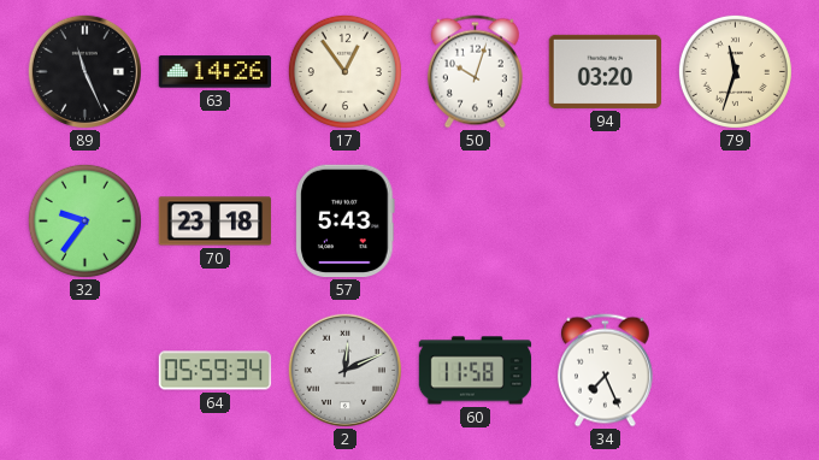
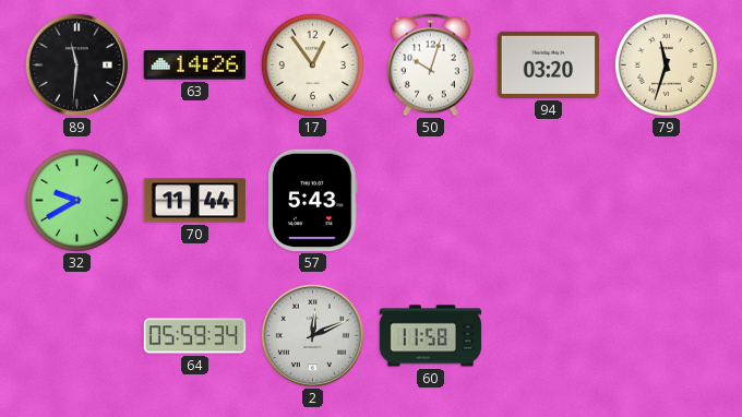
89: 11:26 -> 11:31 (76, 64)
32: 9:36 -> 9:40 (76, 200)
70: 23:18 -> 11:44 (195, 201)
34: 7:26 -> none (605, 371)
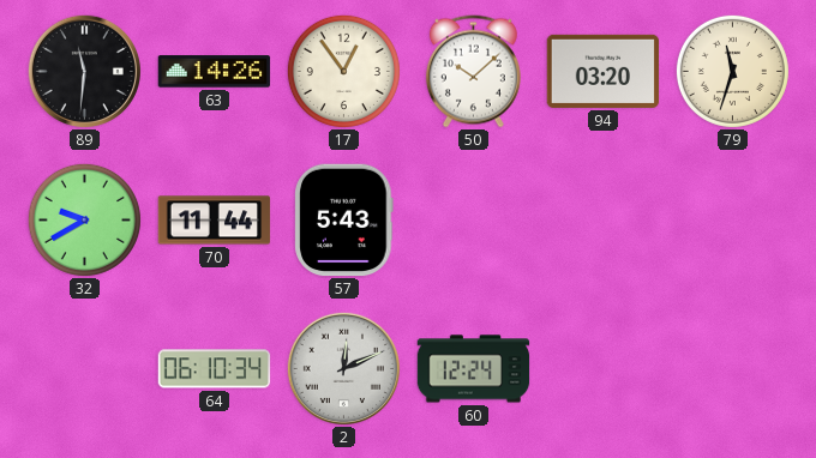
50: 10:03 -> 10:08 (473, 72)
64: 05:59 -> 06:10 (215, 369)
60: 11:58 -> 12:24 (474, 369)
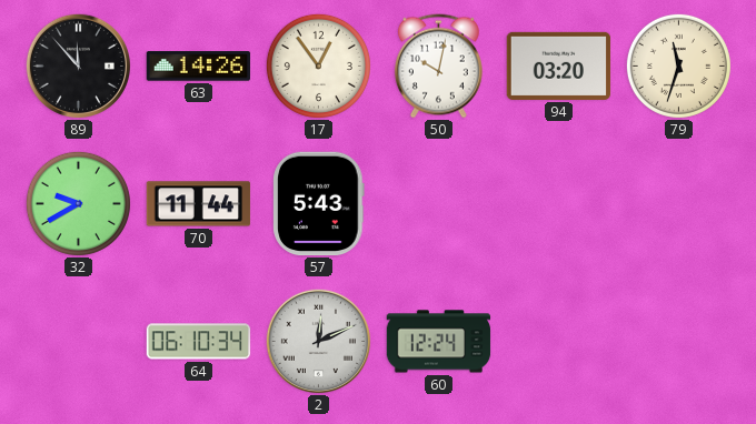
89: 11:31 -> 11:53 (78, 65)
50: 10:08 -> 10:02 (438, 67)
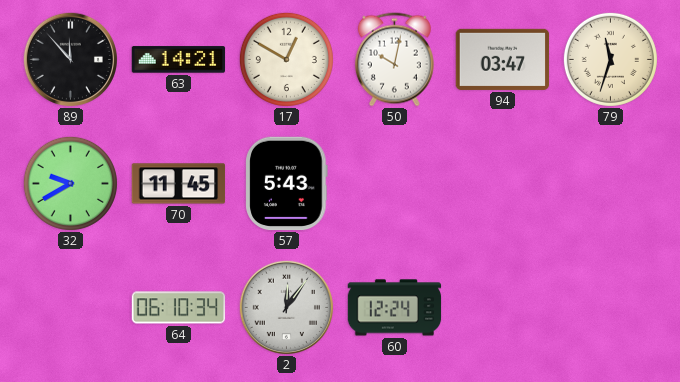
63: 14:26 -> 14:21 (179, 60)
17: 12:54 -> 12:50 (286, 59)
94: 03:20 -> 03:47 (503, 59)
70: 11:44 -> 11:45 (179, 184)
2: 12:11 -> 12:06 (286, 307)
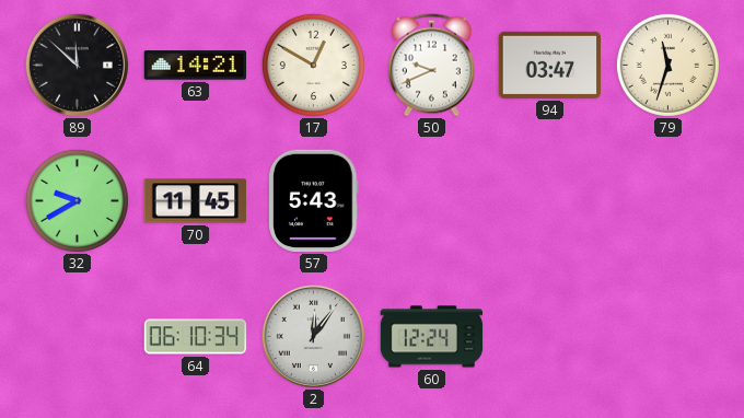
89: 11:53 -> 11:52 (77, 65)
50: 10:02 -> 9:41 (431, 66)
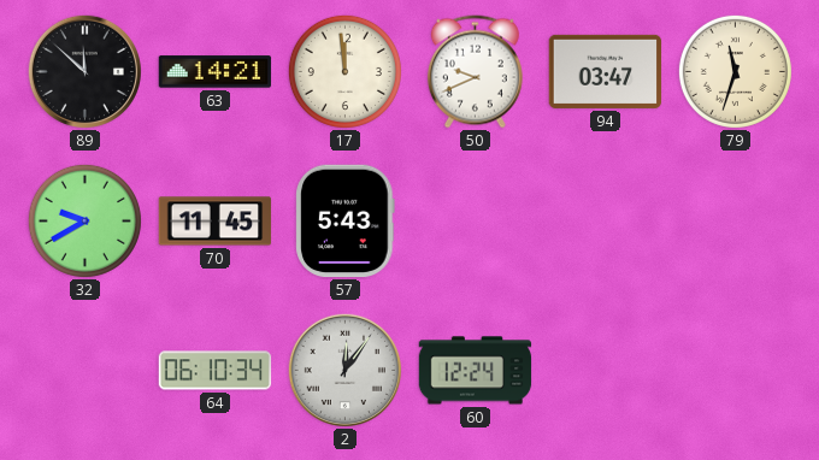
17: 12:50 -> 11:59 (344, 71)
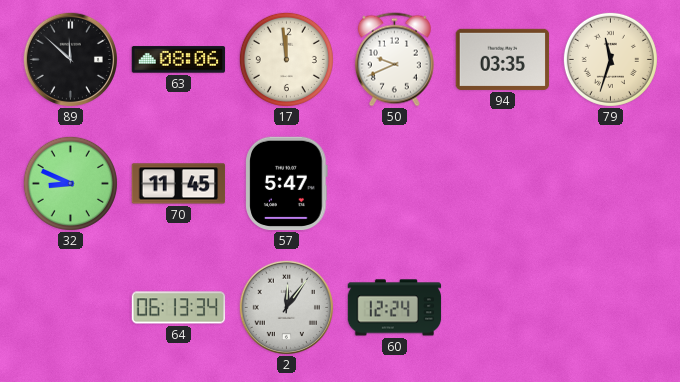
63: 14:21 -> 08:06 (179, 60)
94: 03:47 -> 03:35 (503, 59)
32: 9:40 -> 8:49 (70, 183)
57: 5:43 -> 5:47 (287, 184)
64: 06:10 -> 06:13 (179, 308)
